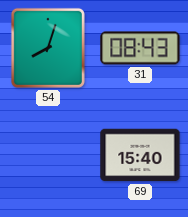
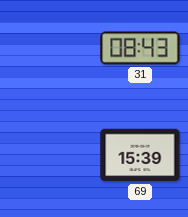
54: 8:03 -> none (48, 48)
69: 15:40 -> 15:39 (140, 155)
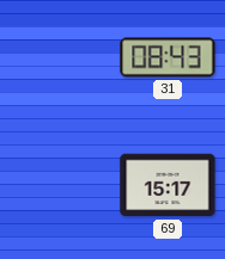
69: 15:39 -> 15:17 (168, 185)
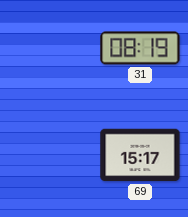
31: 08:43 -> 08:19 (140, 48)
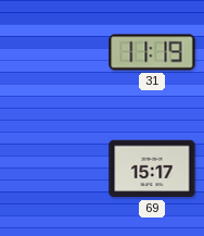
31: 08:19 -> 11:19 (152, 52)
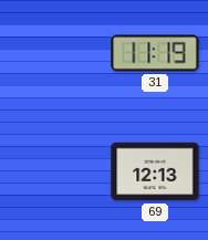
69: 15:17 -> 12:13 (155, 171)
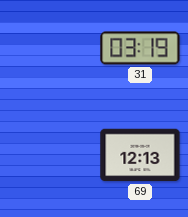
31: 11:19 -> 03:19 (140, 48)
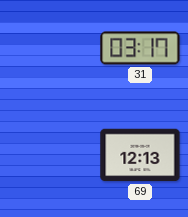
31: 03:19 -> 03:17 (140, 48)
